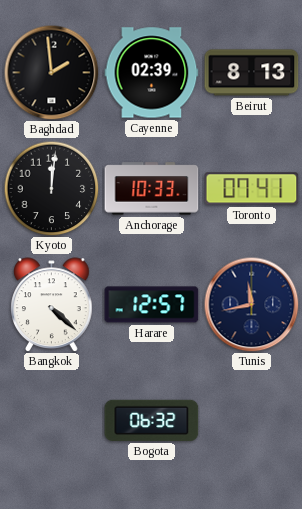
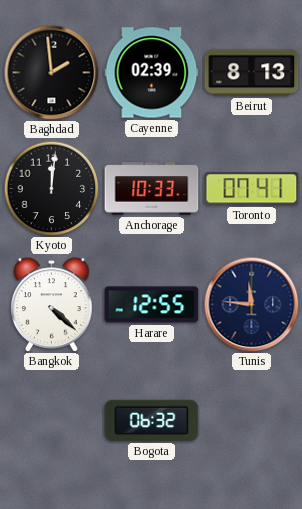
Harare: 12:57 -> 12:55 (152, 305)
Tunis: 11:43 -> 11:46 (251, 304)
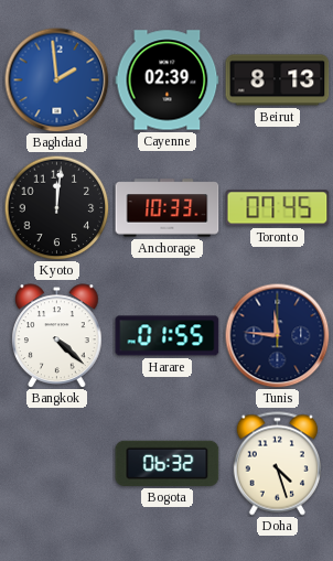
Baghdad dial: black -> blue (56, 79)
Toronto: 07:41 -> 07:45 (278, 208)
Harare: 12:55 -> 01:55 (168, 336)
Doha: none -> 4:27 (277, 464)
